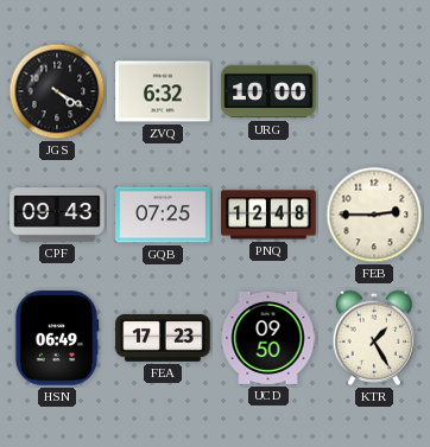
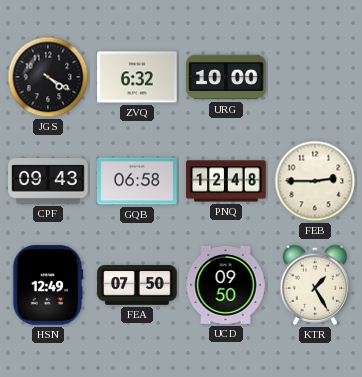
GQB: 07:25 -> 06:58 (137, 181)
HSN: 06:49 -> 12:49 (48, 285)
FEA: 17:23 -> 07:50 (137, 286)
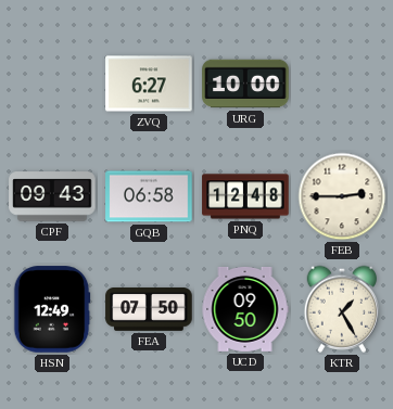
JGS: 4:20 -> none (48, 77)
ZVQ: 6:32 -> 6:27 (149, 84)
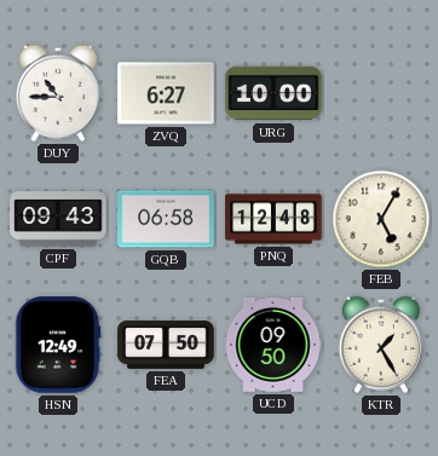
DUY: none -> 10:45 (58, 93)
FEB: 2:45 -> 5:05 (381, 219)
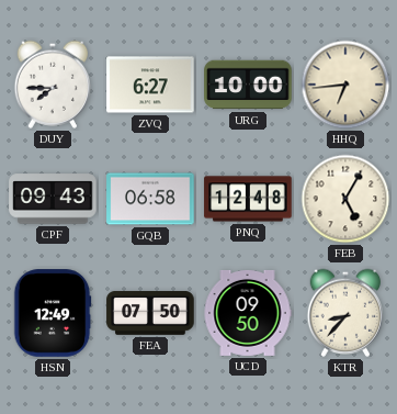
DUY: 10:45 -> 7:45 (53, 85)
HHQ: none -> 6:44 (345, 85)
KTR: 1:25 -> 8:37 (345, 313)
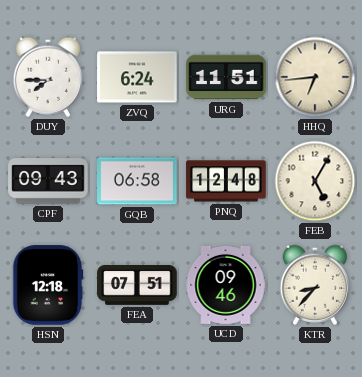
ZVQ: 6:27 -> 6:24 (137, 77)
URG: 10:00 -> 11:51 (226, 77)
HSN: 12:49 -> 12:18 (48, 285)
FEA: 07:50 -> 07:51 (137, 286)
UCD: 09:50 -> 09:46 (226, 285)
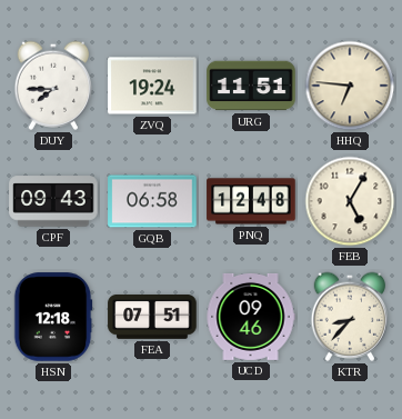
ZVQ: 6:24 -> 19:24 (152, 86)
HHQ: 6:44 -> 6:46 (350, 86)
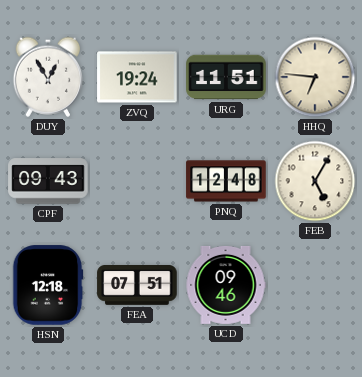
DUY: 7:45 -> 12:55 (48, 77)
GQB: 06:58 -> none (152, 201)
KTR: 8:37 -> none (350, 317)
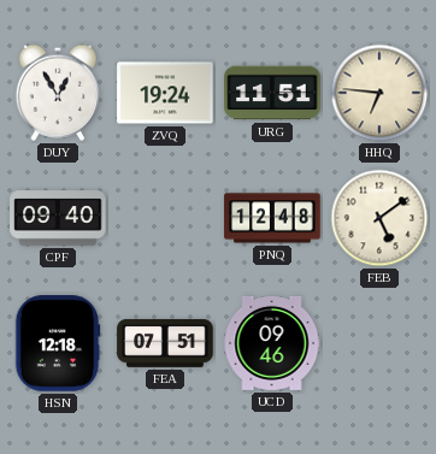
CPF: 09:43 -> 09:40 (58, 218)
FEB: 5:05 -> 5:09 (379, 218)
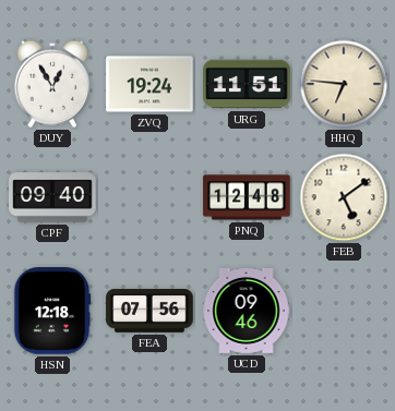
FEA: 07:51 -> 07:56 (149, 312)
